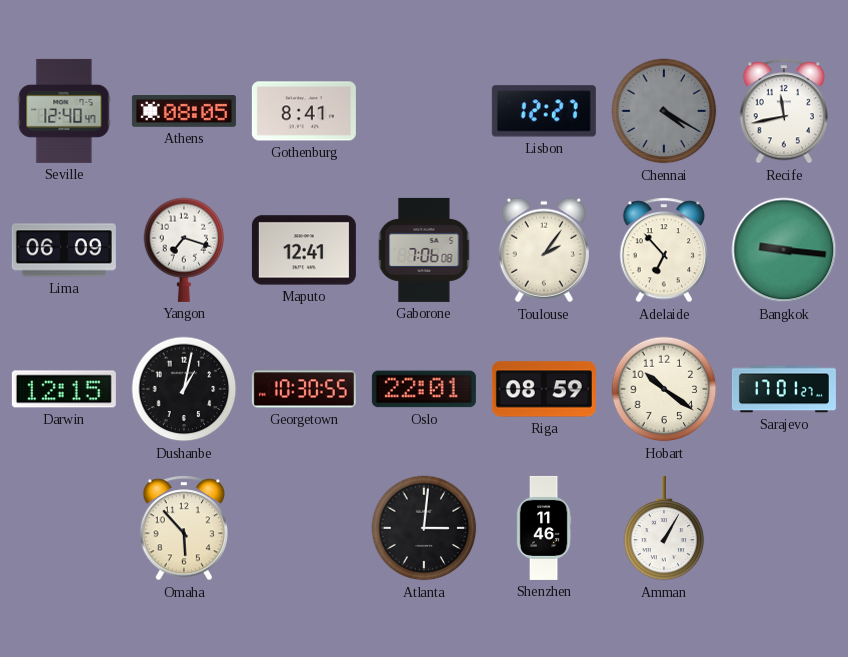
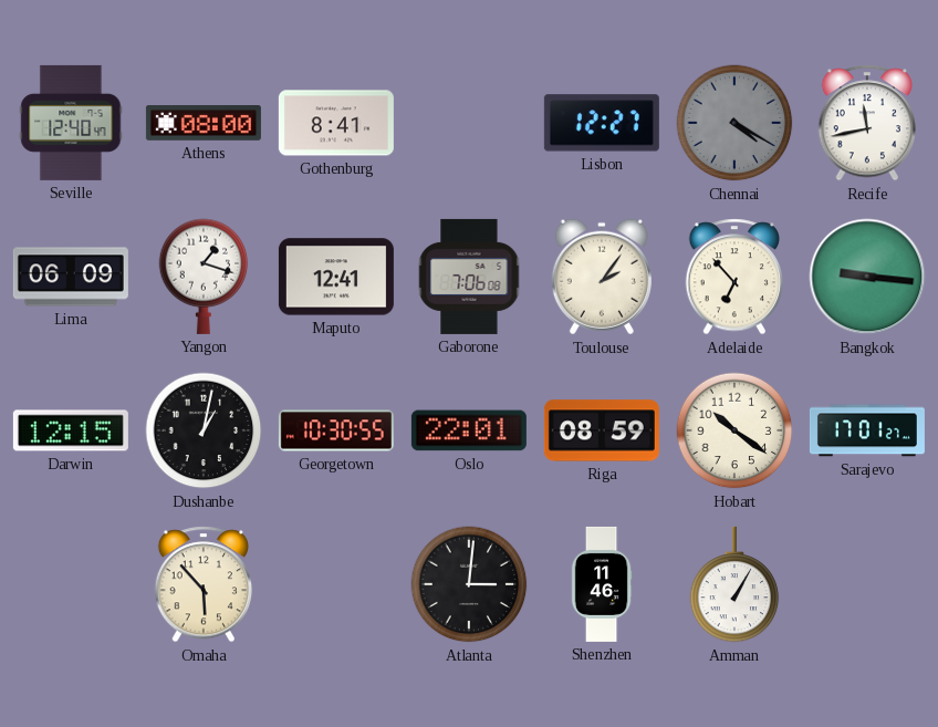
Athens: 08:05 -> 08:00 (204, 124)
Yangon: 7:18 -> 1:18 (204, 277)
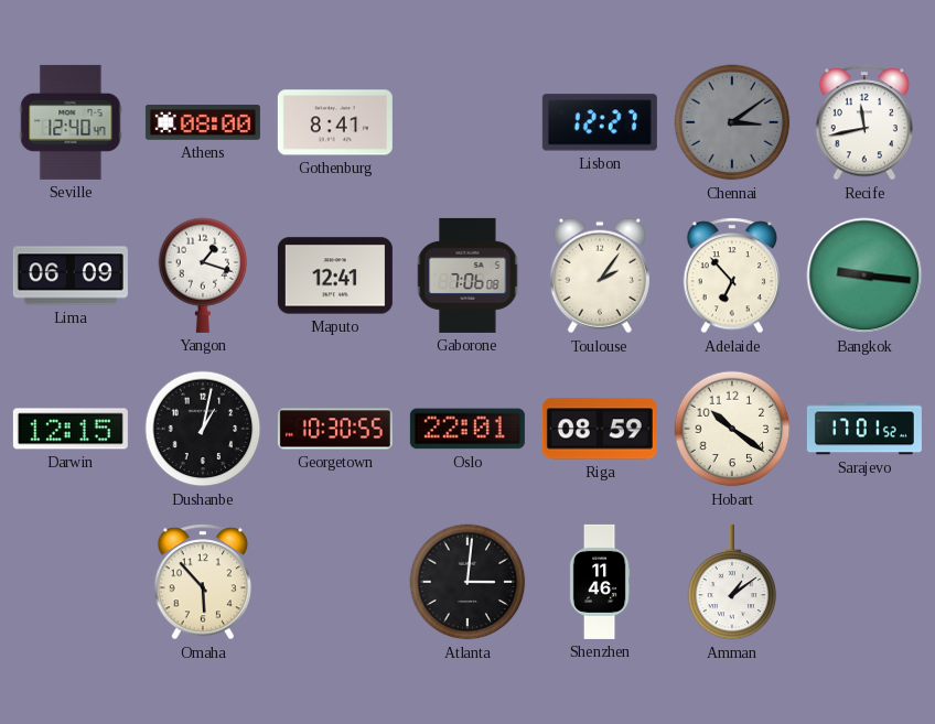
Chennai: 4:20 -> 3:09 (732, 122)
Sarajevo: 17:01:27 -> 17:01:52 (864, 429)
Amman: 1:05 -> 1:09 (732, 582)
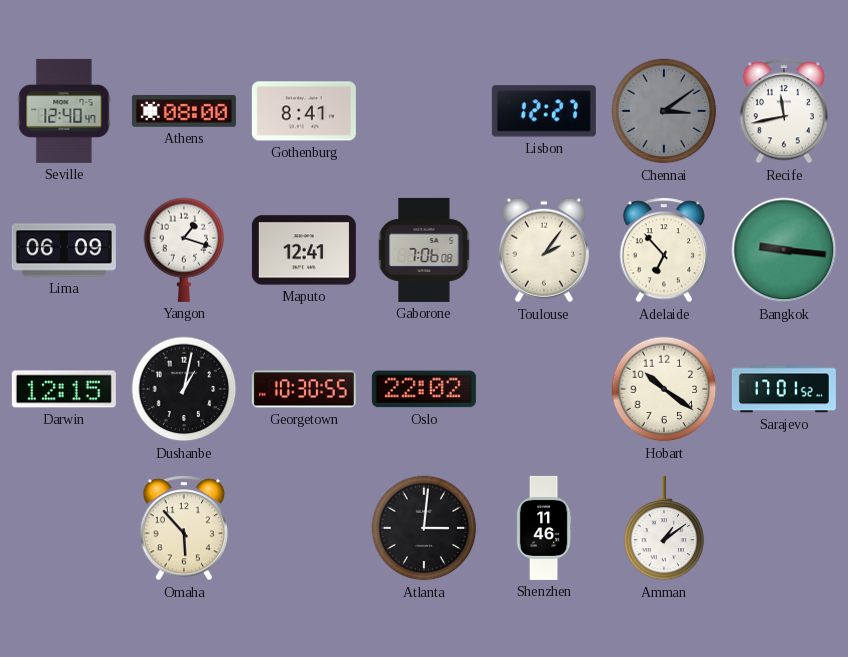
Oslo: 22:01 -> 22:02 (424, 389)
Riga: 08:59 -> none (600, 429)
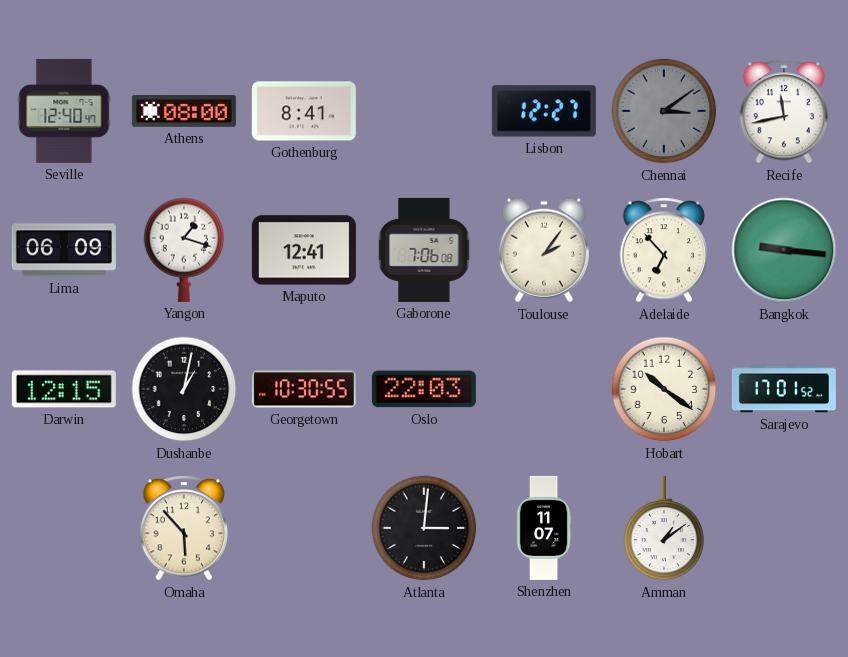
Oslo: 22:02 -> 22:03 (424, 389)
Shenzhen: 11:46 -> 11:07 (544, 528)
